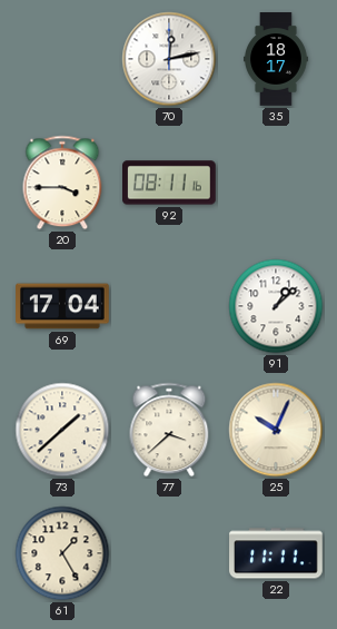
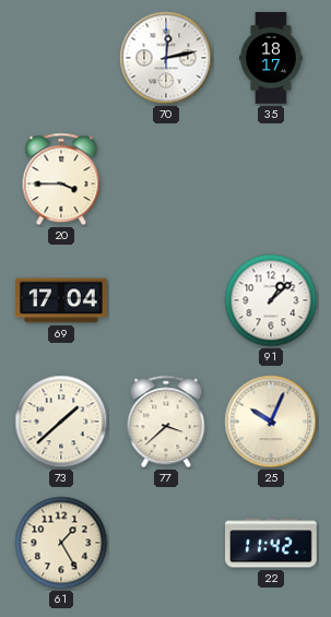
92: 08:11 -> none (170, 183)
22: 11:11 -> 11:42 (271, 543)
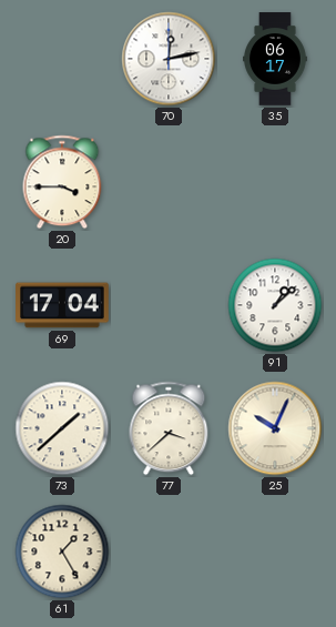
35: 18:17 -> 06:17 (276, 59)
22: 11:42 -> none (271, 543)
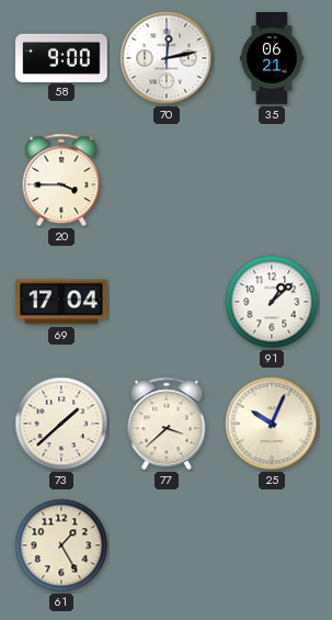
58: none -> 9:00 (61, 57)
35: 06:17 -> 06:21 (273, 58)
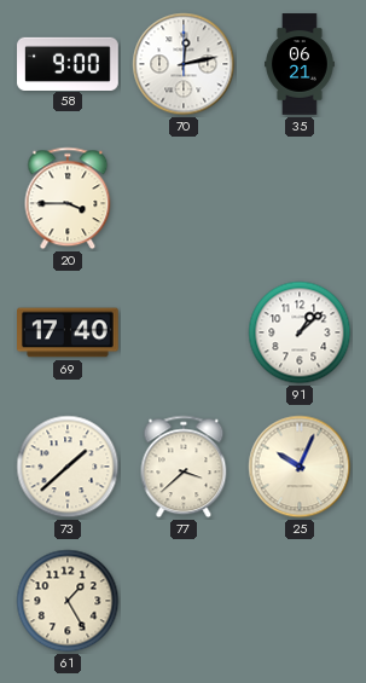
69: 17:04 -> 17:40 (68, 332)
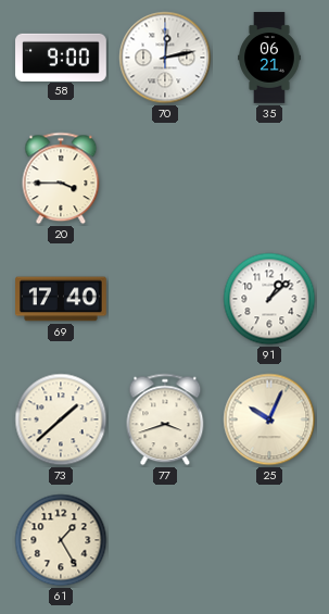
77: 3:38 -> 3:42 (165, 419)
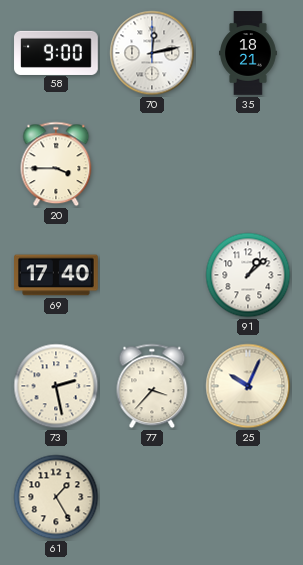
35: 06:21 -> 18:21 (249, 53)
73: 1:38 -> 2:28 (56, 386)
77: 3:42 -> 3:37 (152, 386)
